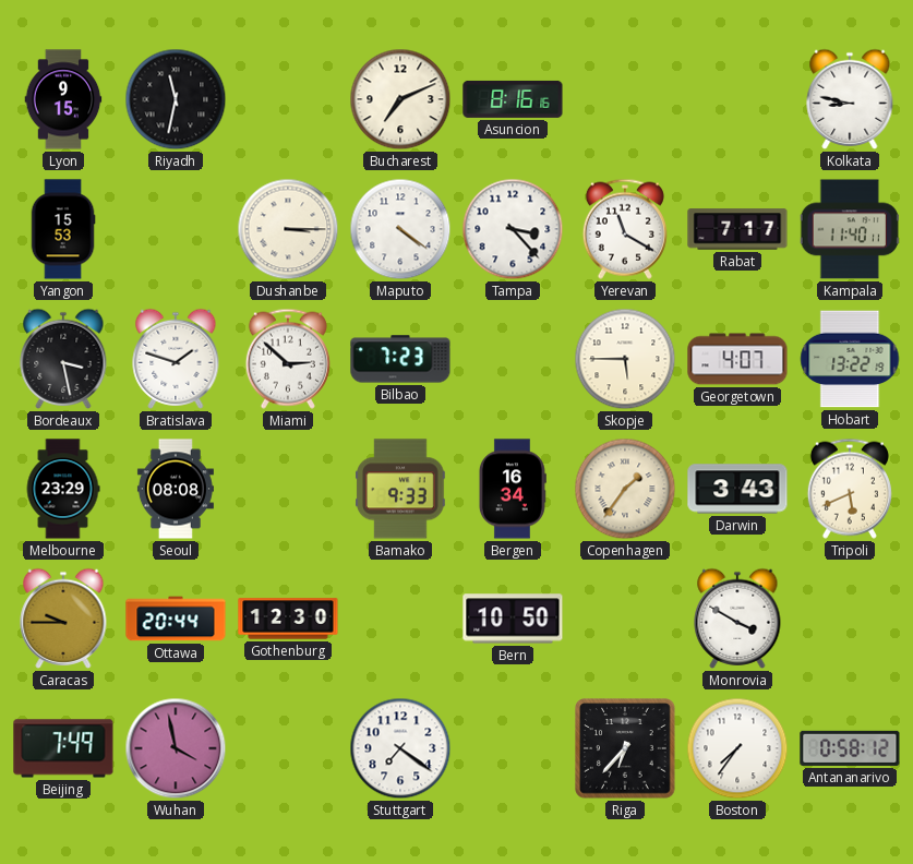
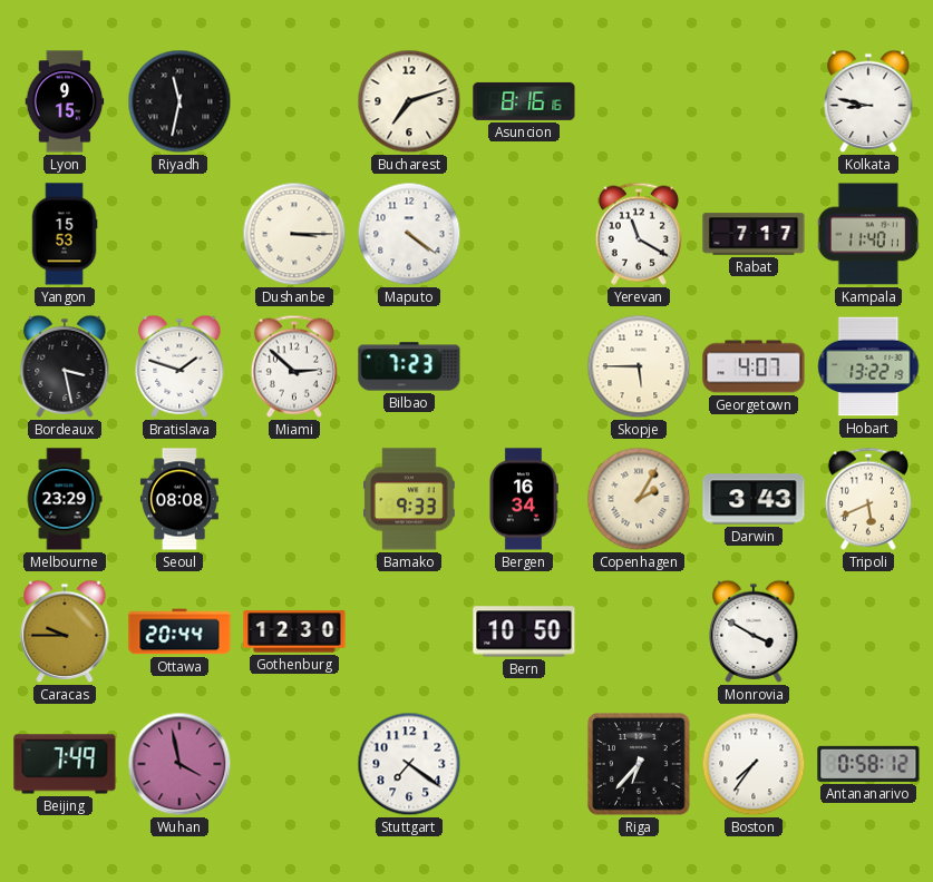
Bucharest: 7:11 -> 7:12 (409, 101)
Tampa: 3:23 -> none (513, 229)
Copenhagen: 1:36 -> 2:05 (639, 499)
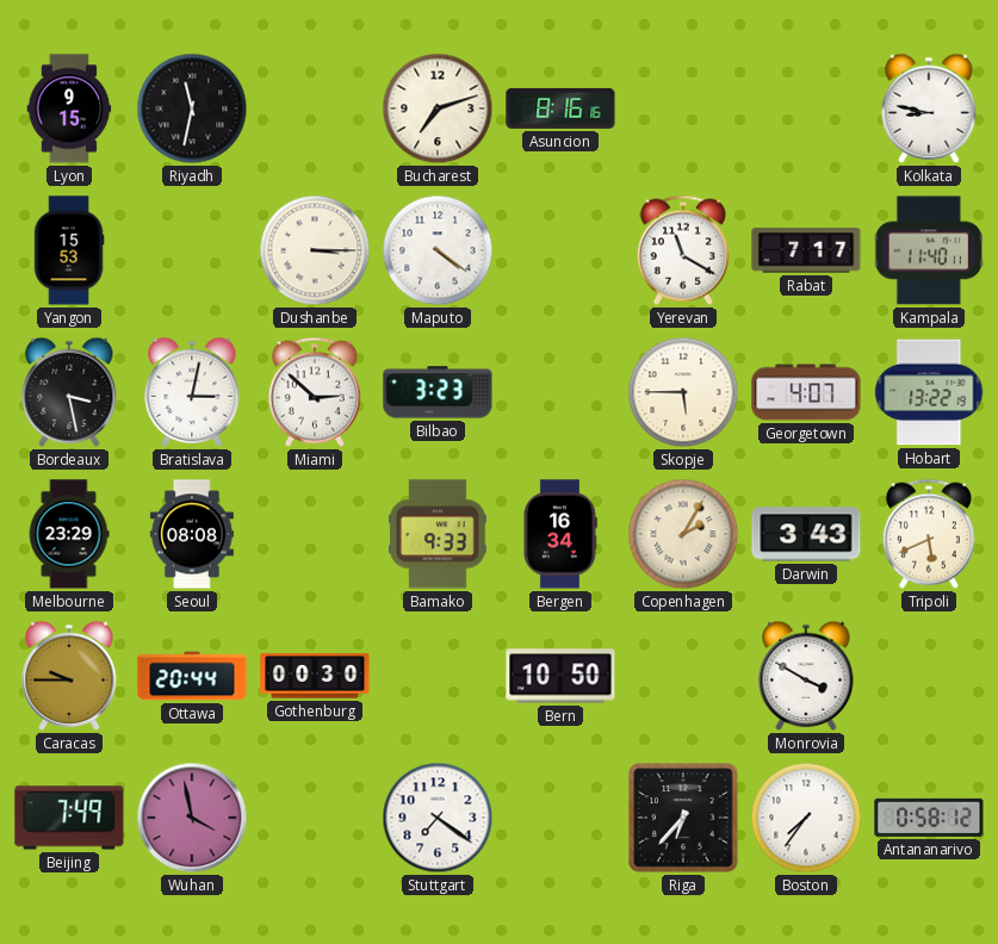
Bratislava: 1:48 -> 3:02 (192, 392)
Bilbao: 7:23 -> 3:23 (438, 392)
Gothenburg: 12:30 -> 00:30 (315, 676)
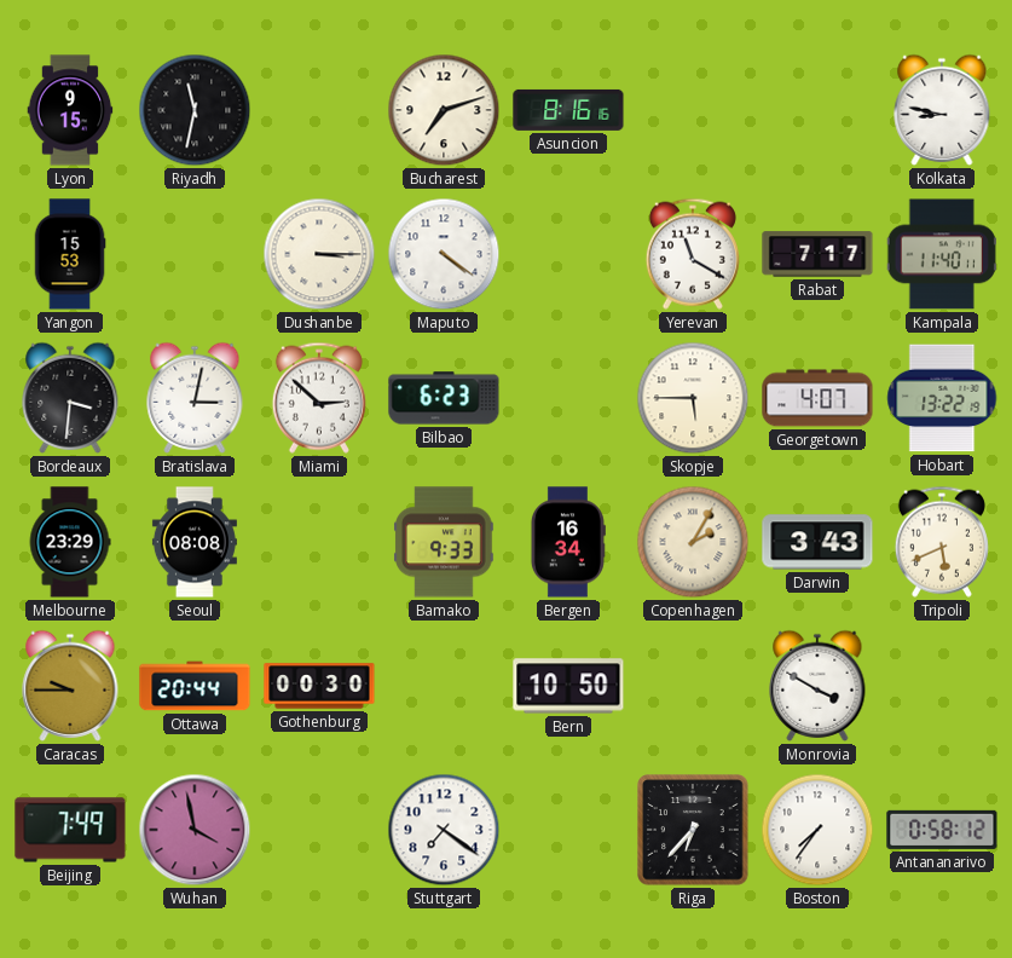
Bordeaux: 3:28 -> 3:31 (70, 398)
Bilbao: 3:23 -> 6:23 (444, 398)
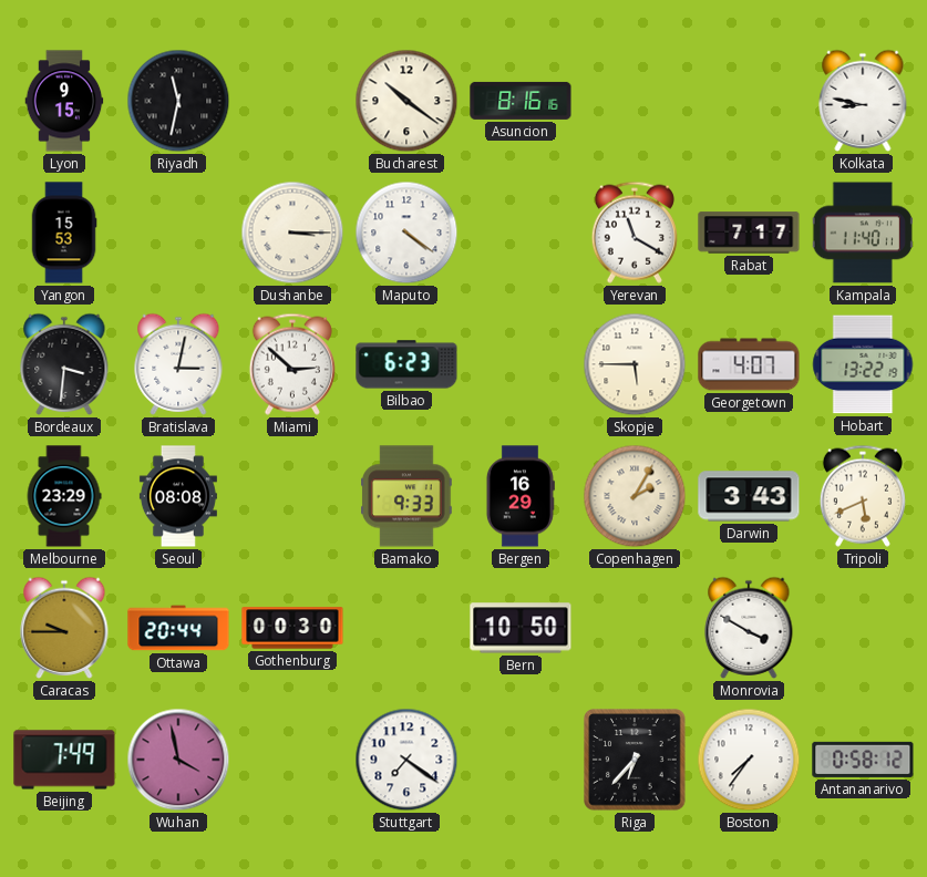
Bucharest: 7:12 -> 10:21 (406, 101)
Bergen: 16:34 -> 16:29 (519, 496)
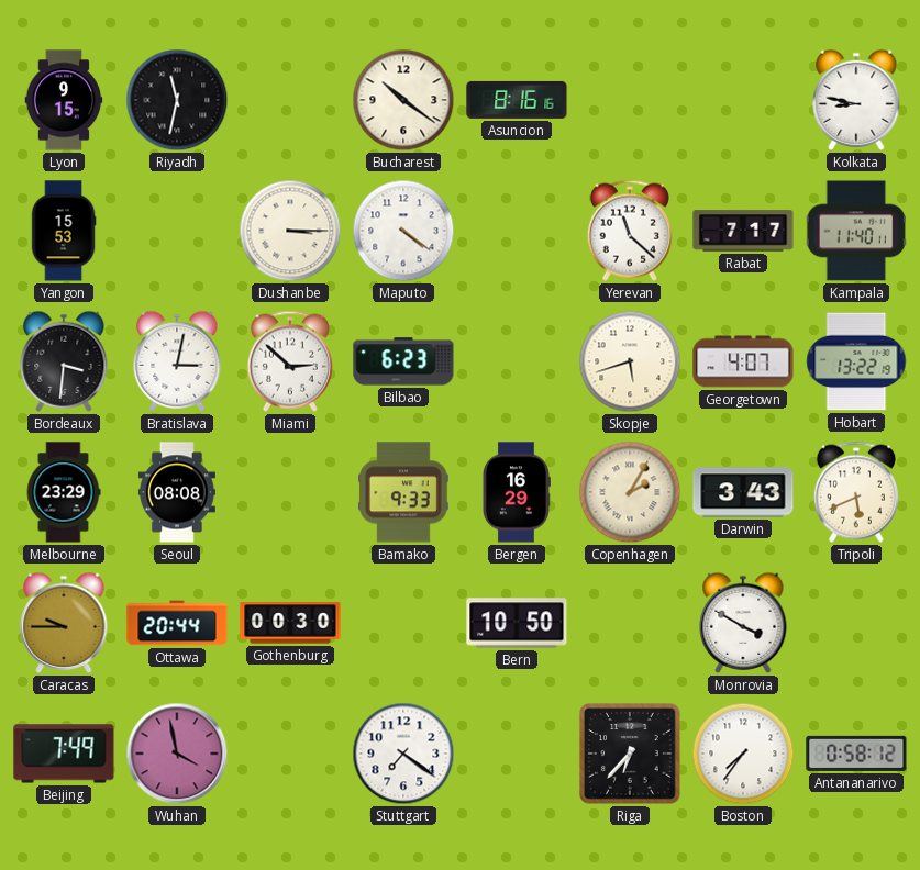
Yerevan: 11:20 -> 11:22 (630, 231)
Skopje: 5:45 -> 5:42 (630, 361)
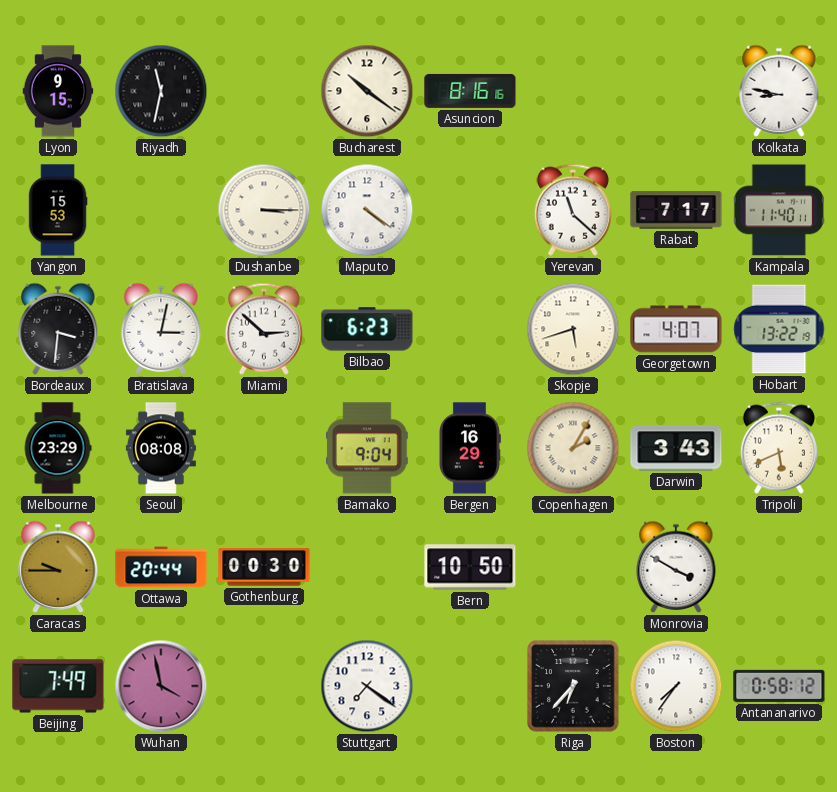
Bamako: 9:33 -> 9:04 (367, 448)
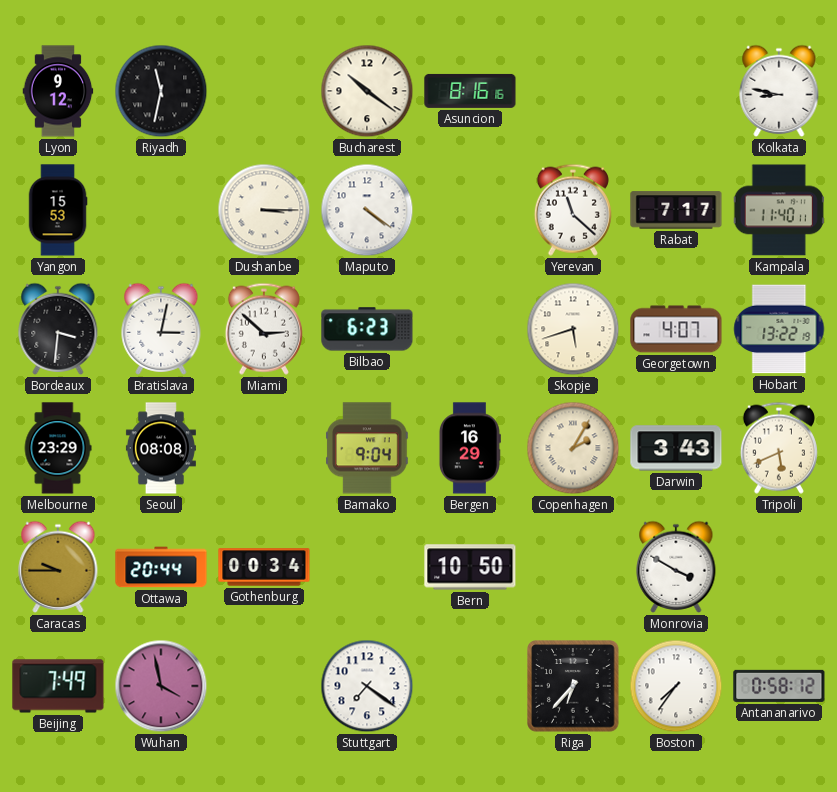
Lyon: 9:15 -> 9:12 (58, 91)
Gothenburg: 00:30 -> 00:34 (264, 567)
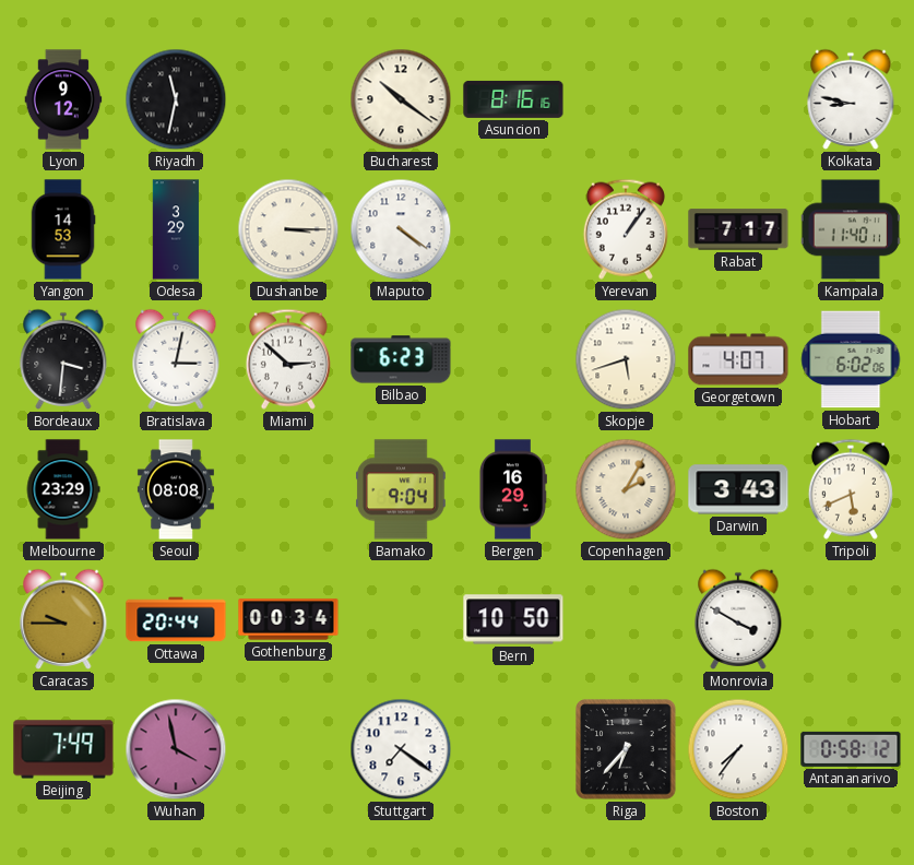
Yangon: 15:53 -> 14:53 (63, 229)
Odesa: none -> 3:29 (176, 229)
Yerevan: 11:22 -> 1:06 (626, 229)
Hobart: 13:22 -> 6:02 (851, 359)
